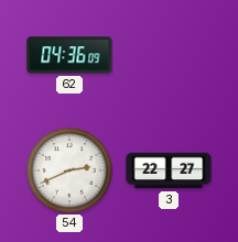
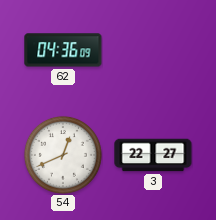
54: 2:41 -> 12:41 (63, 155)
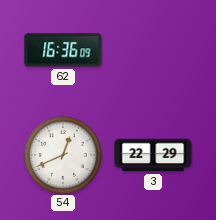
62: 04:36 -> 16:36 (63, 50)
3: 22:27 -> 22:29 (153, 155)
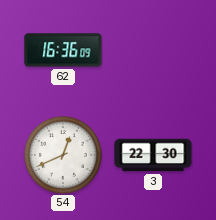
3: 22:29 -> 22:30 (153, 155)
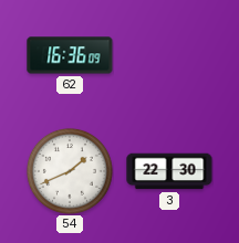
54: 12:41 -> 1:41 (70, 171)
